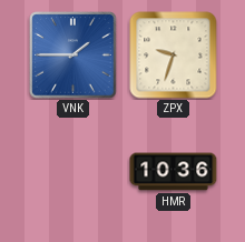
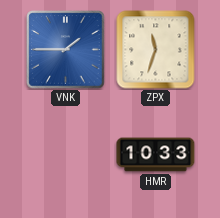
ZPX: 9:33 -> 11:33 (156, 50)
HMR: 10:36 -> 10:33 (156, 155)
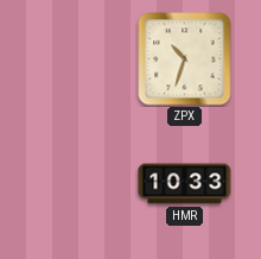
VNK: 1:45 -> none (66, 50)
ZPX: 11:33 -> 10:33 (185, 59)
